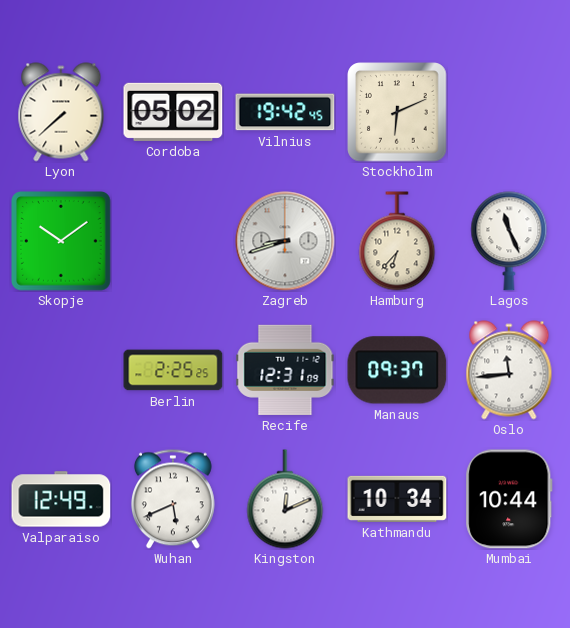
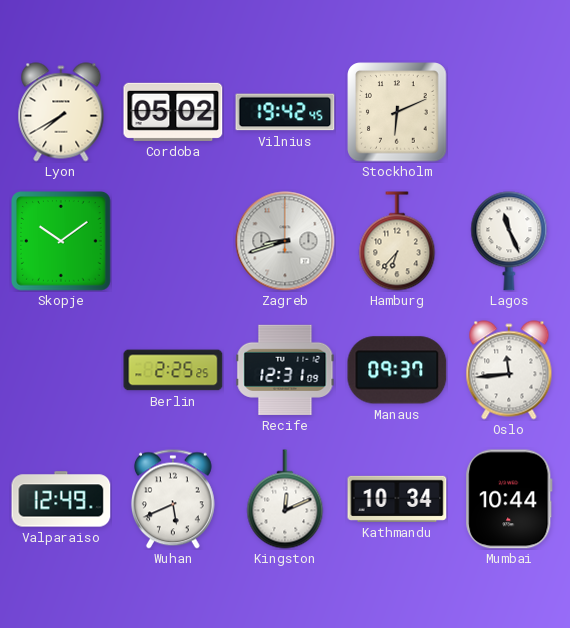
Lyon: 7:38 -> 7:40 (61, 112)
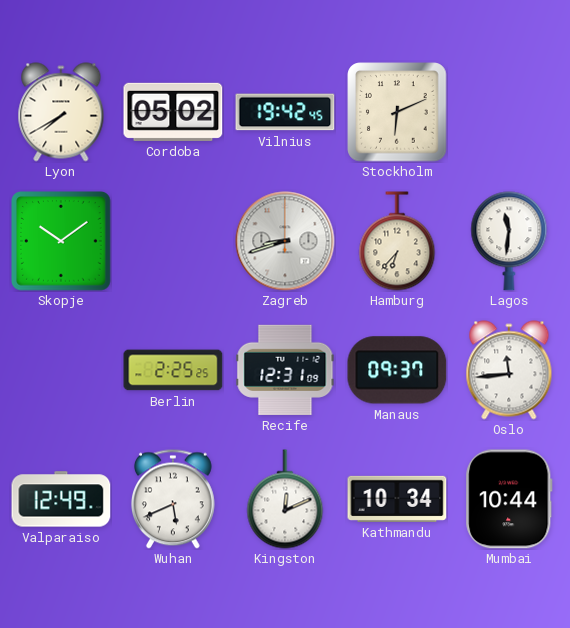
Lagos: 11:26 -> 11:31 (509, 241)
